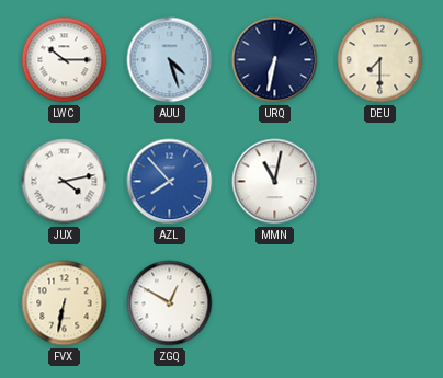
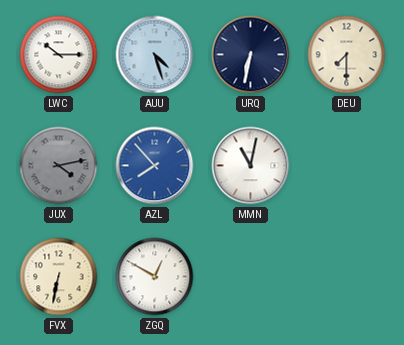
JUX dial: white -> grey (59, 166)
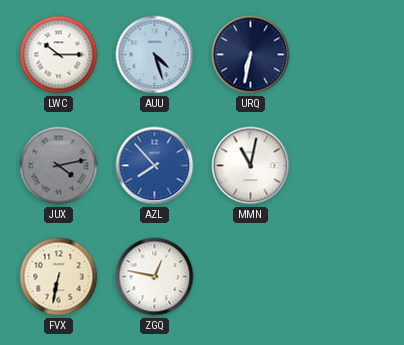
DEU: 7:30 -> none (347, 55)
ZGQ: 12:50 -> 12:47 (155, 277)
